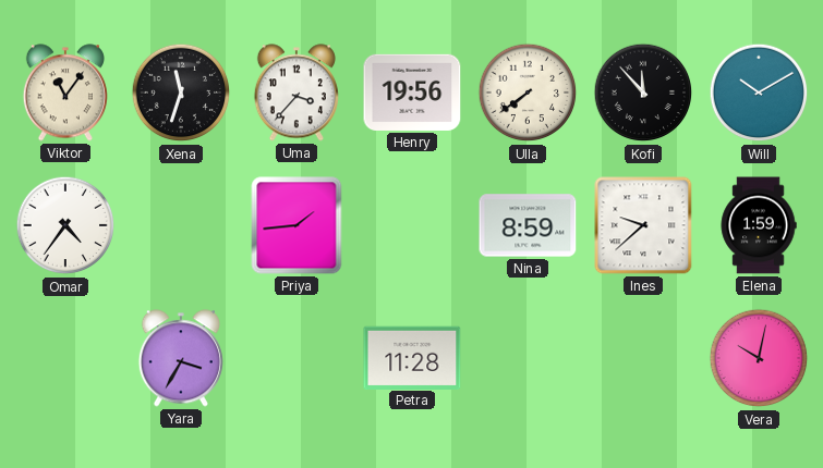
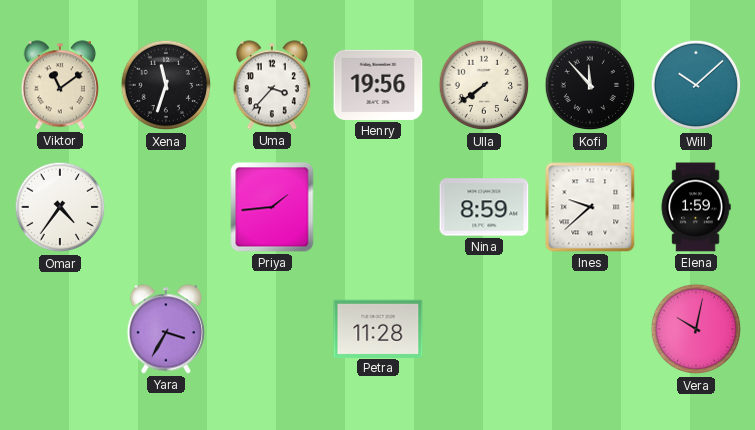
Viktor: 11:06 -> 11:09 (60, 85)
Will: 10:10 -> 10:08 (696, 85)
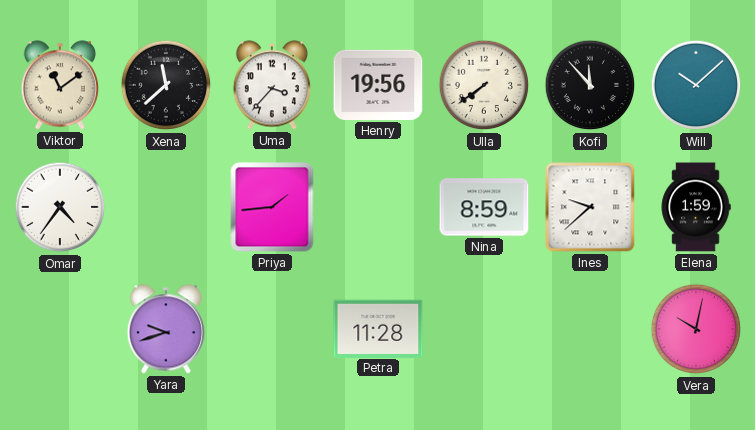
Xena: 11:33 -> 11:38 (166, 85)
Yara: 3:35 -> 9:42 (166, 329)
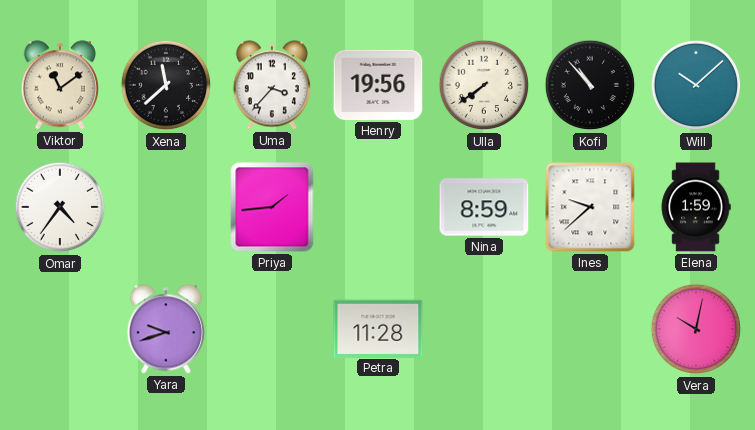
Kofi: 11:53 -> 10:53 (590, 85)
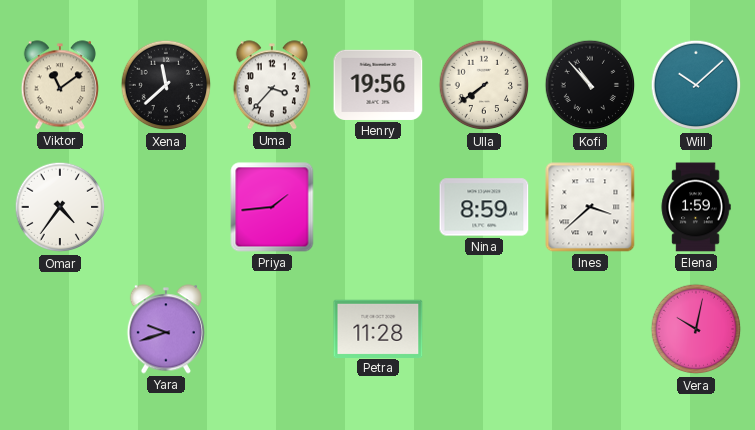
Ines: 9:38 -> 3:38 (590, 207)
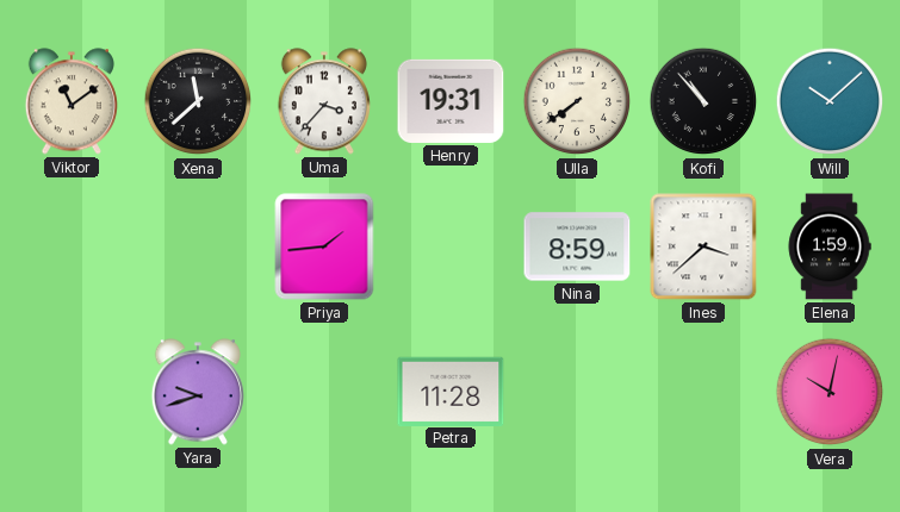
Henry: 19:56 -> 19:31 (451, 101)
Omar: 4:36 -> none (60, 207)
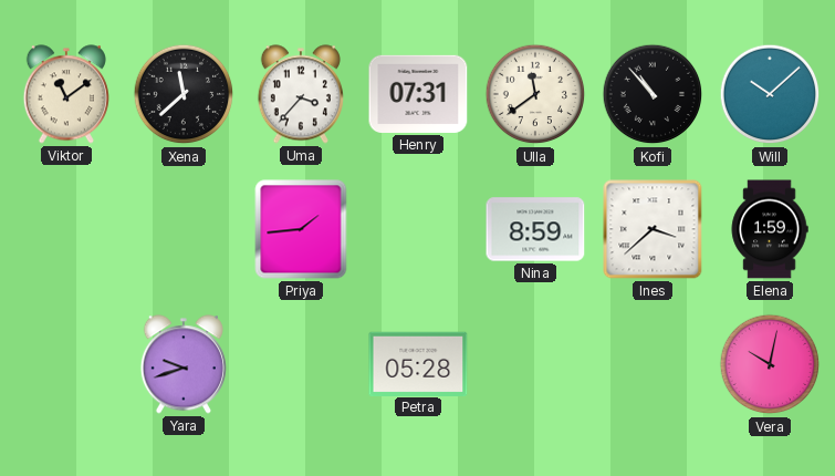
Henry: 19:31 -> 07:31 (418, 94)
Ulla: 7:39 -> 11:39 (535, 94)
Petra: 11:28 -> 05:28 (418, 363)
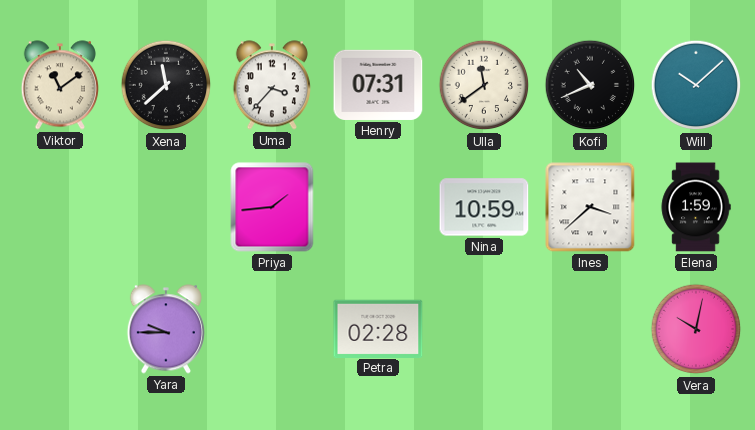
Kofi: 10:53 -> 10:41 (590, 85)
Nina: 8:59 -> 10:59 (484, 207)
Yara: 9:42 -> 9:45 (166, 329)
Petra: 05:28 -> 02:28 (378, 328)
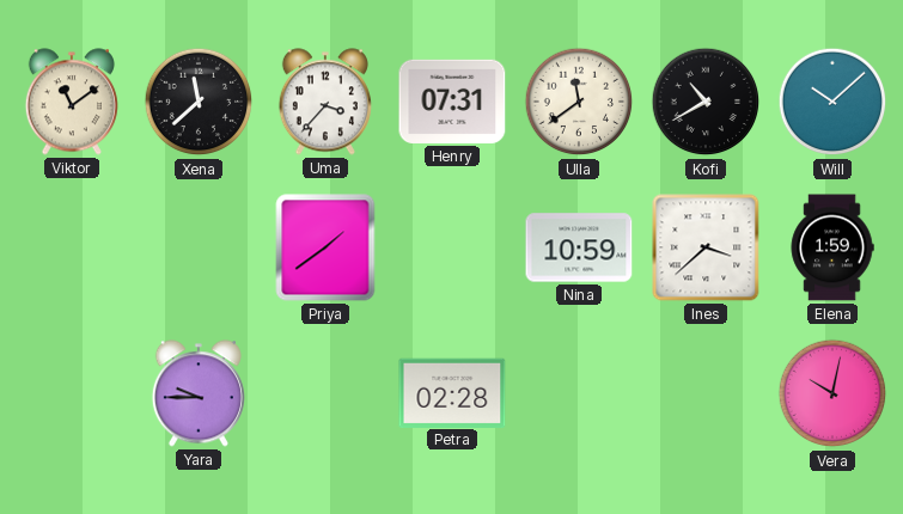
Kofi: 10:41 -> 10:40 (706, 102)
Priya: 1:44 -> 1:39 (325, 247)
